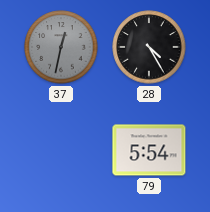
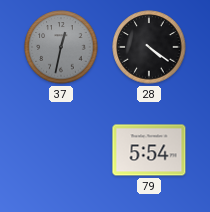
28: 4:25 -> 4:21 (149, 47)
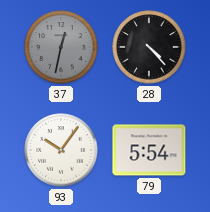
28: 4:21 -> 4:23 (149, 47)
93: none -> 10:06 (61, 150)
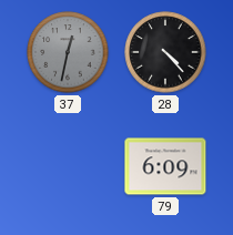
93: 10:06 -> none (61, 150)
79: 5:54 -> 6:09 (165, 166)
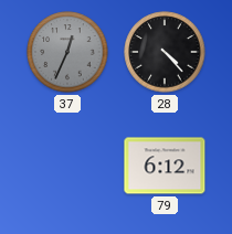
37: 12:32 -> 12:34 (67, 52)
79: 6:09 -> 6:12 (165, 166)
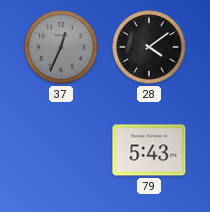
28: 4:23 -> 4:09 (149, 47)
79: 6:12 -> 5:43 (149, 150)
